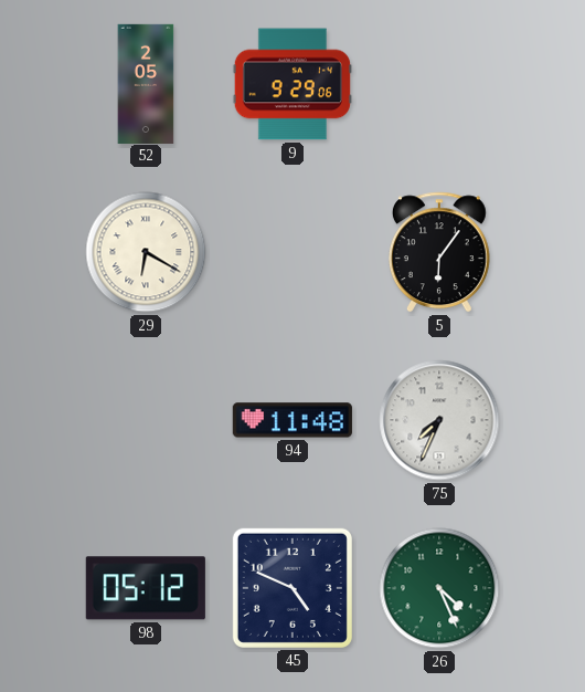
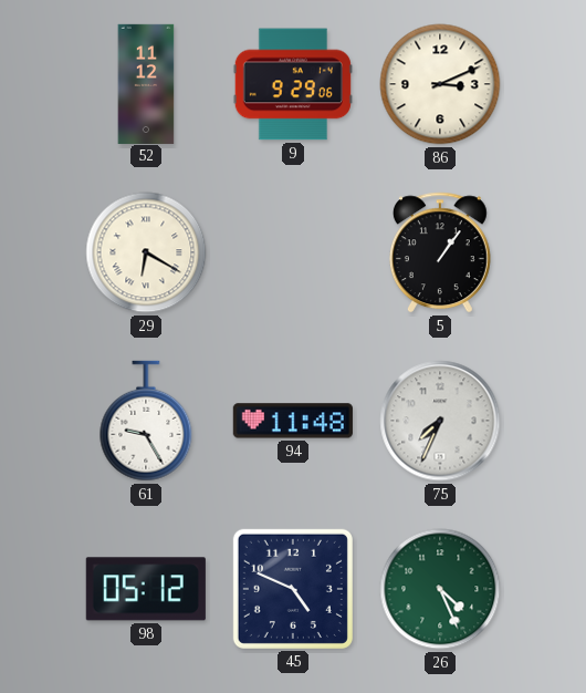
52: 2:05 -> 11:12 (146, 83)
86: none -> 3:11 (440, 84)
5: 6:06 -> 1:06 (440, 252)
61: none -> 9:25 (146, 421)
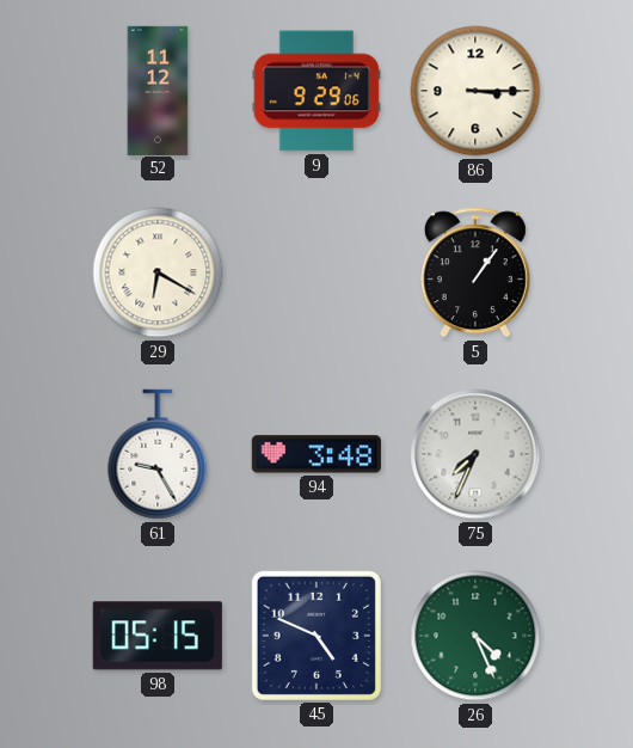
86: 3:11 -> 3:15 (475, 91)
94: 11:48 -> 3:48 (316, 454)
98: 05:12 -> 05:15 (158, 636)
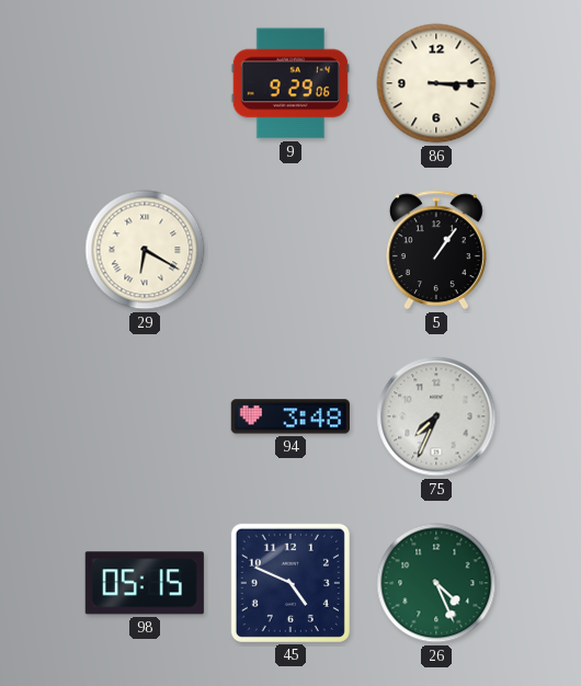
52: 11:12 -> none (158, 90)
61: 9:25 -> none (158, 454)
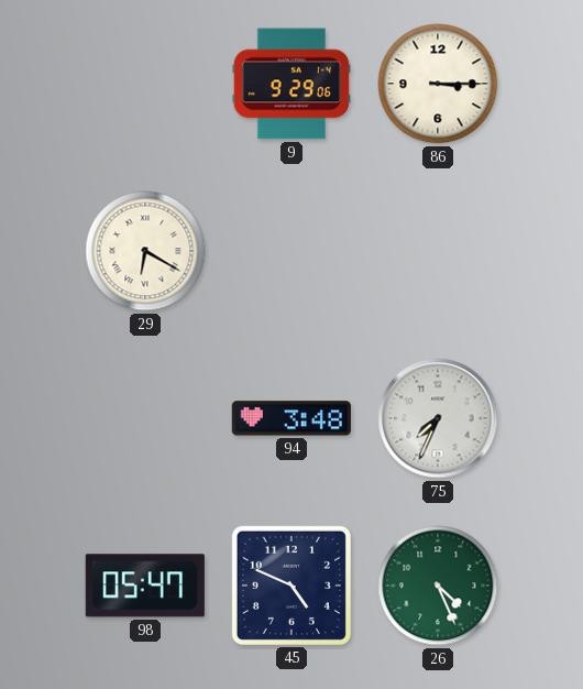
5: 1:06 -> none (436, 250)
98: 05:15 -> 05:47 (145, 586)
